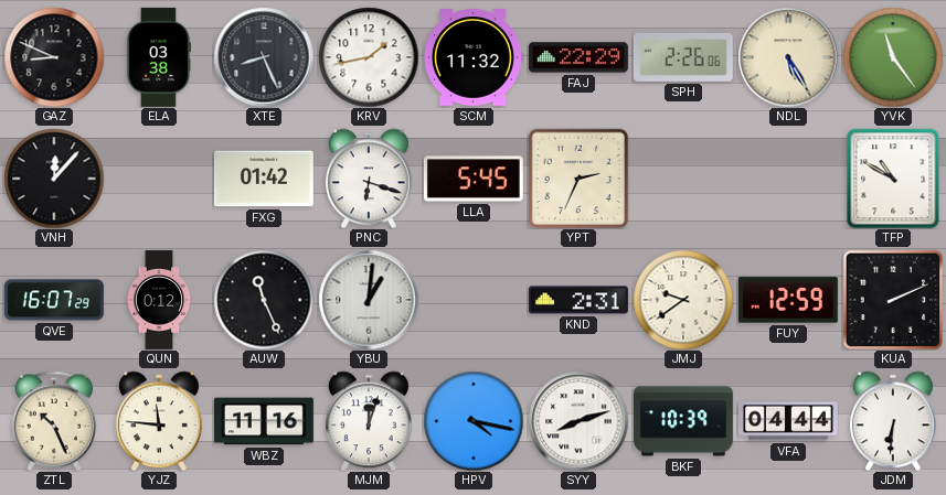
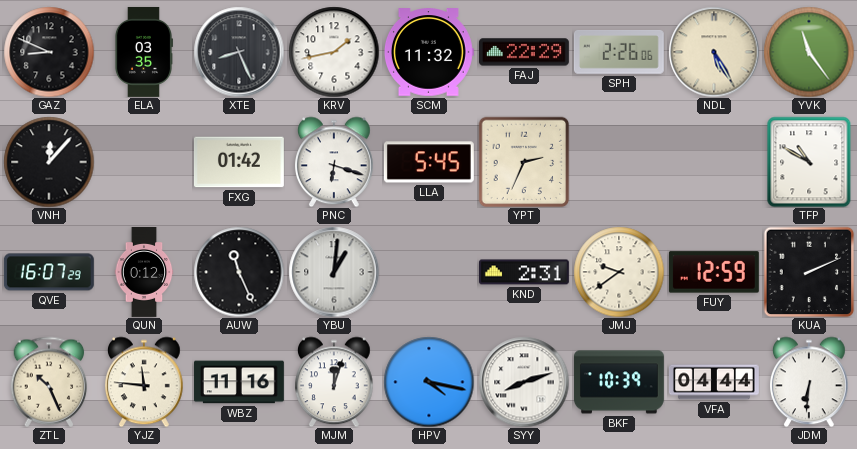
ELA: 03:38 -> 03:35 (143, 52)
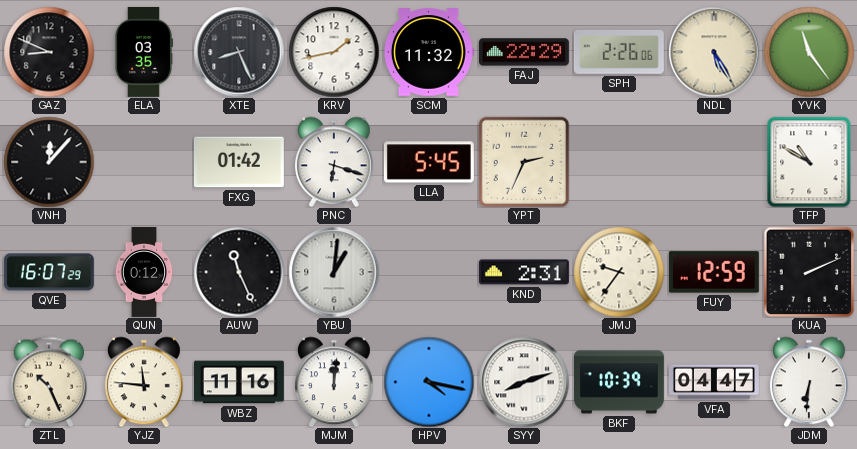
JMJ: 9:39 -> 9:36 (619, 272)
MJM: 12:03 -> 12:01 (335, 382)
VFA: 04:44 -> 04:47 (714, 382)
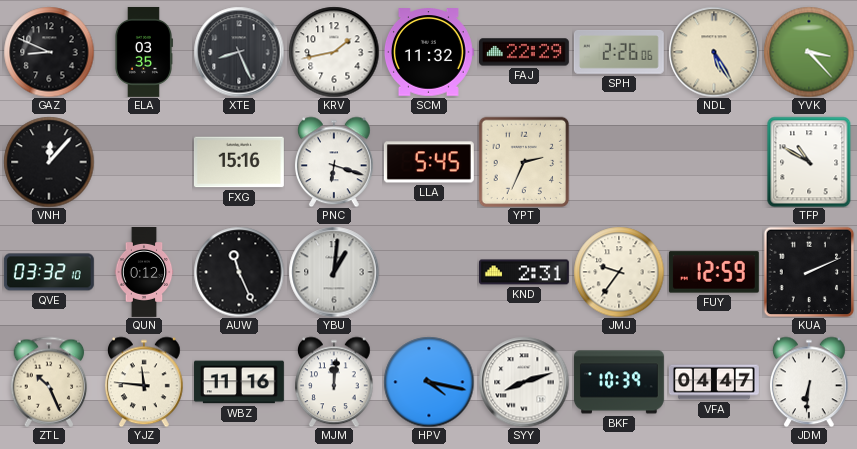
YVK: 11:24 -> 3:23 (809, 52)
FXG: 01:42 -> 15:16 (239, 162)
QVE: 16:07 -> 03:32 (49, 272)
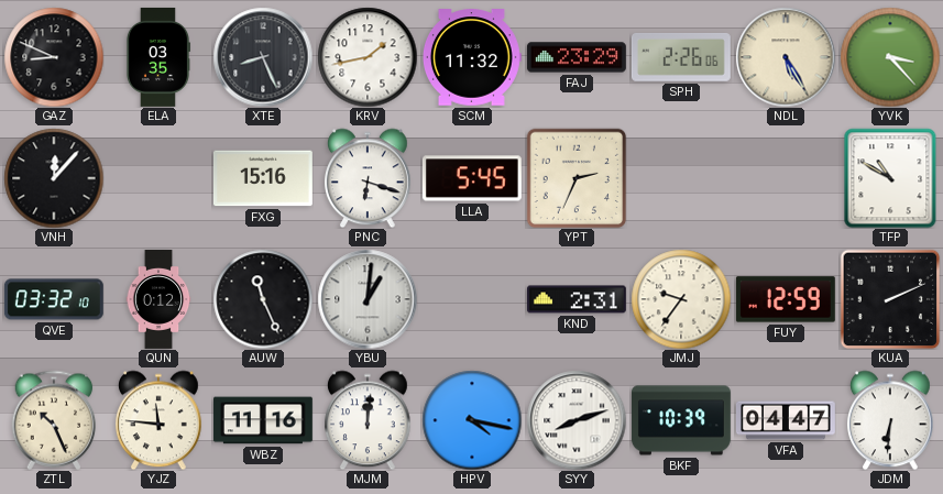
FAJ: 22:29 -> 23:29 (577, 57)
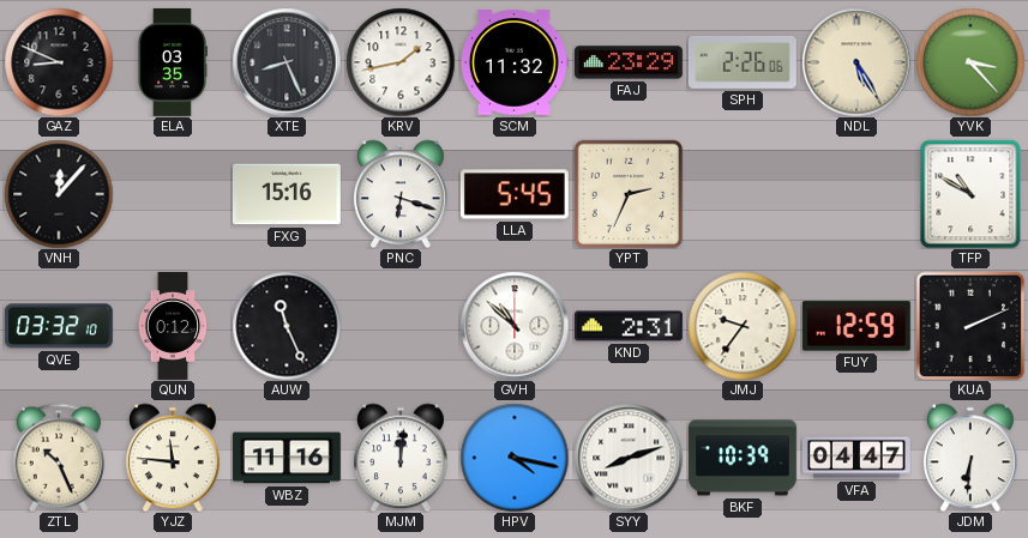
YBU: 1:01 -> none (368, 299)
GVH: none -> 10:52 (515, 326)
